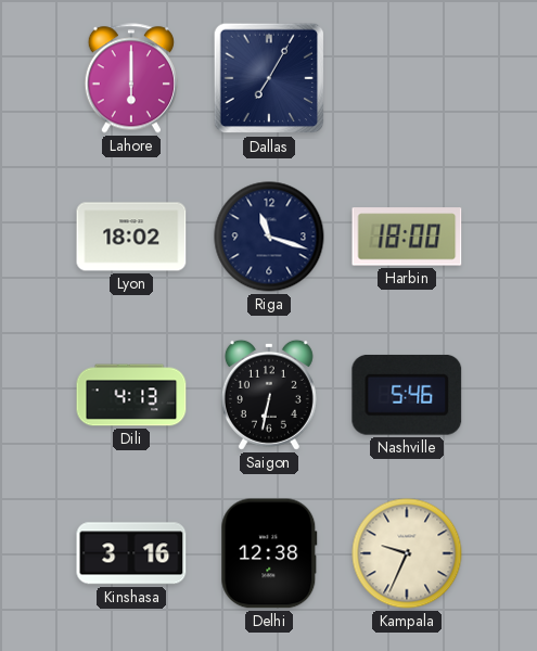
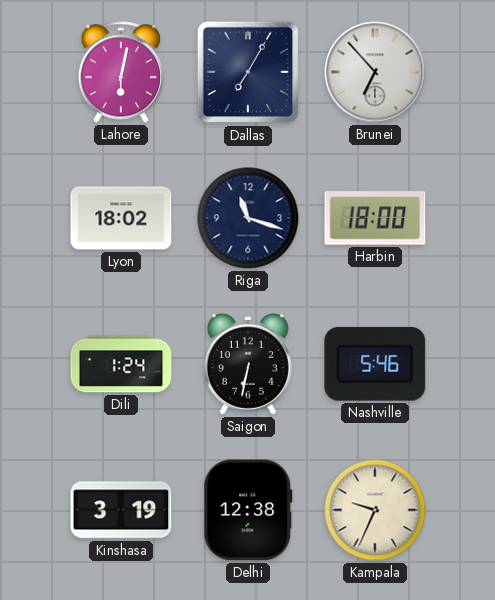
Lahore: 6:00 -> 6:02 (121, 72)
Brunei: none -> 6:53 (375, 72)
Dili: 4:13 -> 1:24 (121, 364)
Kinshasa: 3:16 -> 3:19 (121, 510)
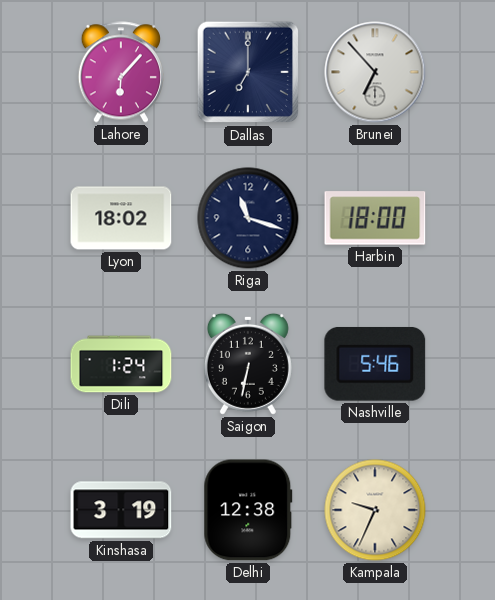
Lahore: 6:02 -> 6:07 (121, 72)
Dallas: 7:05 -> 7:00 (248, 72)
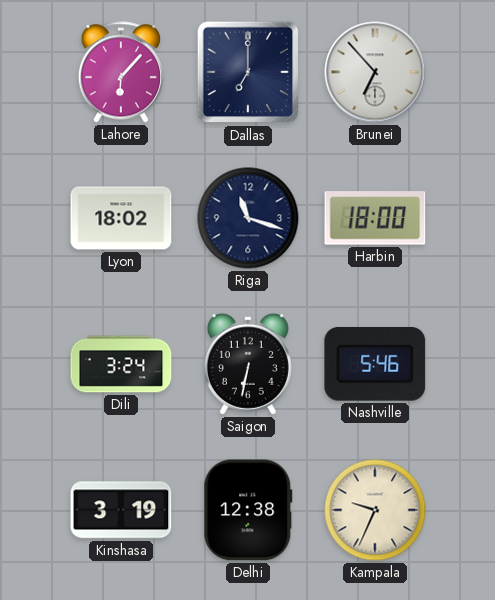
Dili: 1:24 -> 3:24 (121, 364)
